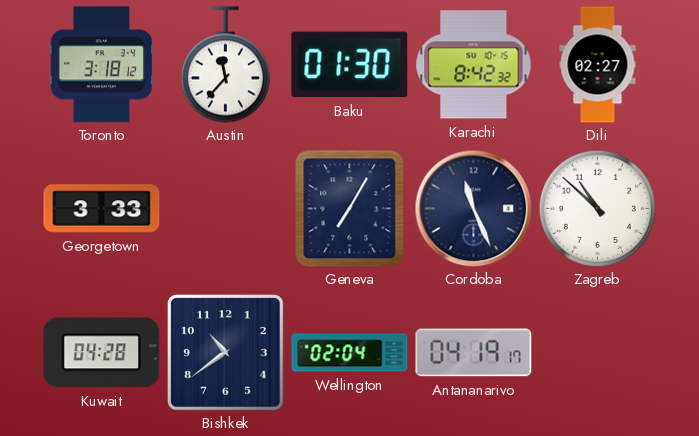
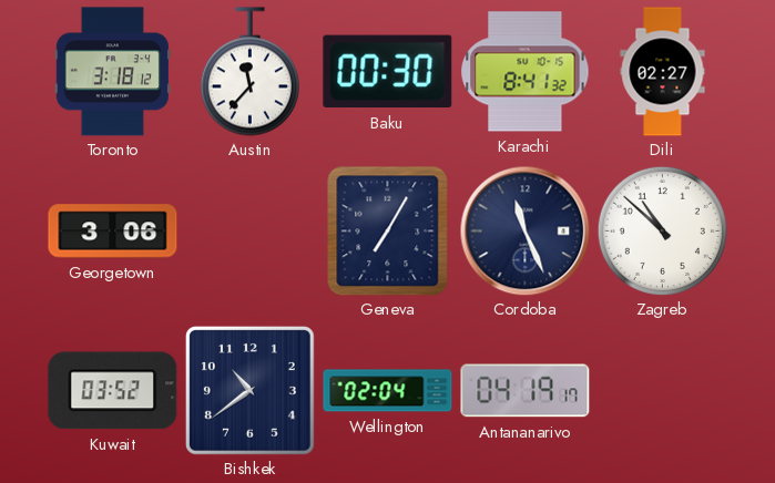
Baku: 01:30 -> 00:30 (388, 72)
Karachi: 8:42 -> 8:41 (526, 72)
Georgetown: 3:33 -> 3:06 (113, 232)
Kuwait: 04:28 -> 03:52 (113, 391)
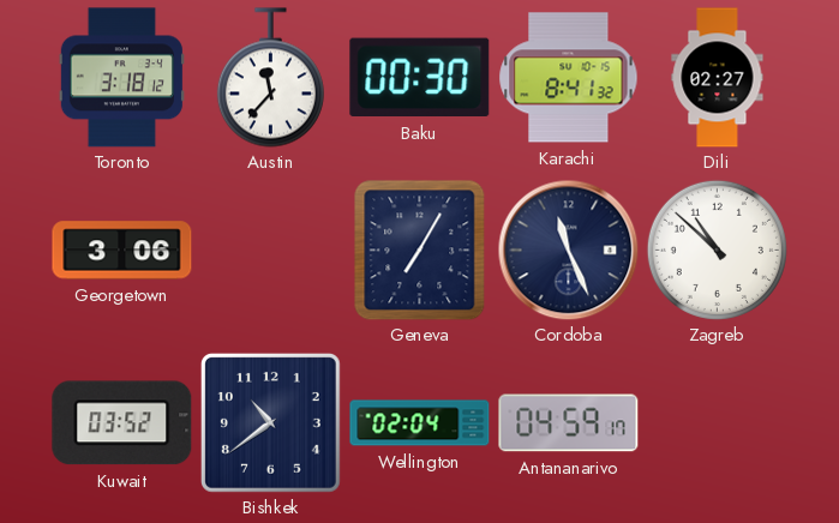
Antananarivo: 04:19 -> 04:59 (569, 423)
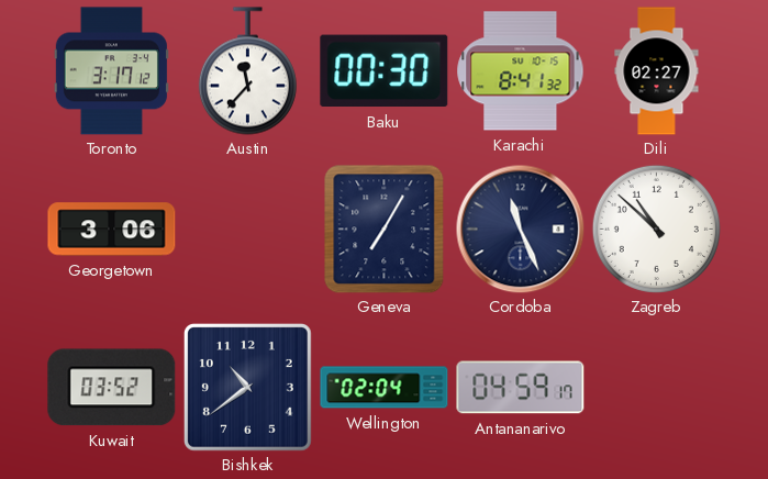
Toronto: 3:18 -> 3:17 (111, 71)
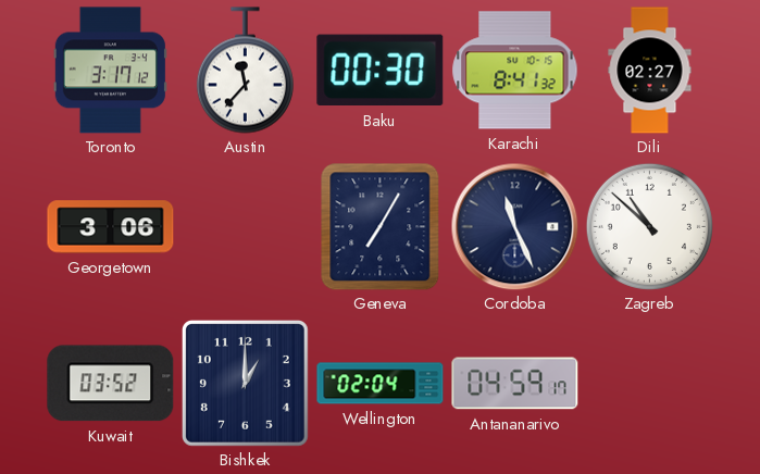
Bishkek: 10:39 -> 1:00 (245, 383)
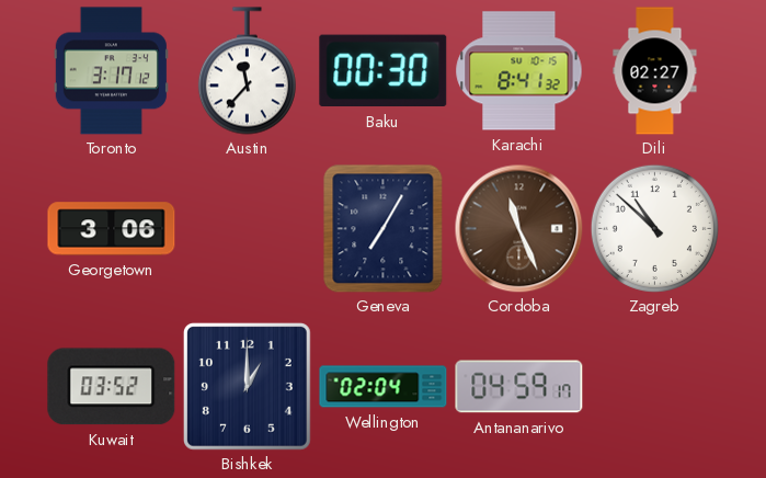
Cordoba dial: navy -> brown (518, 228)
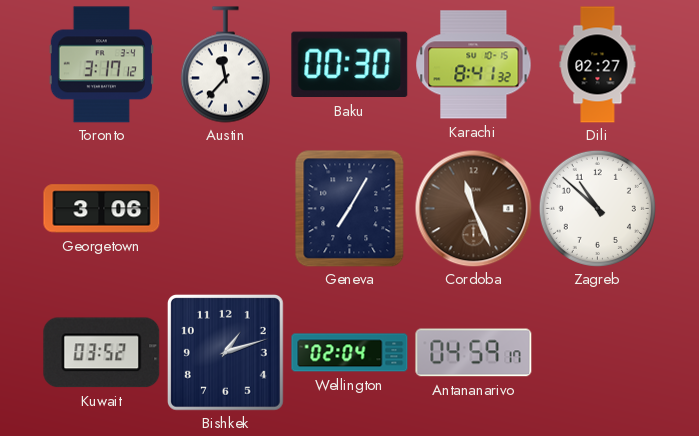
Bishkek: 1:00 -> 1:12 (225, 352)
